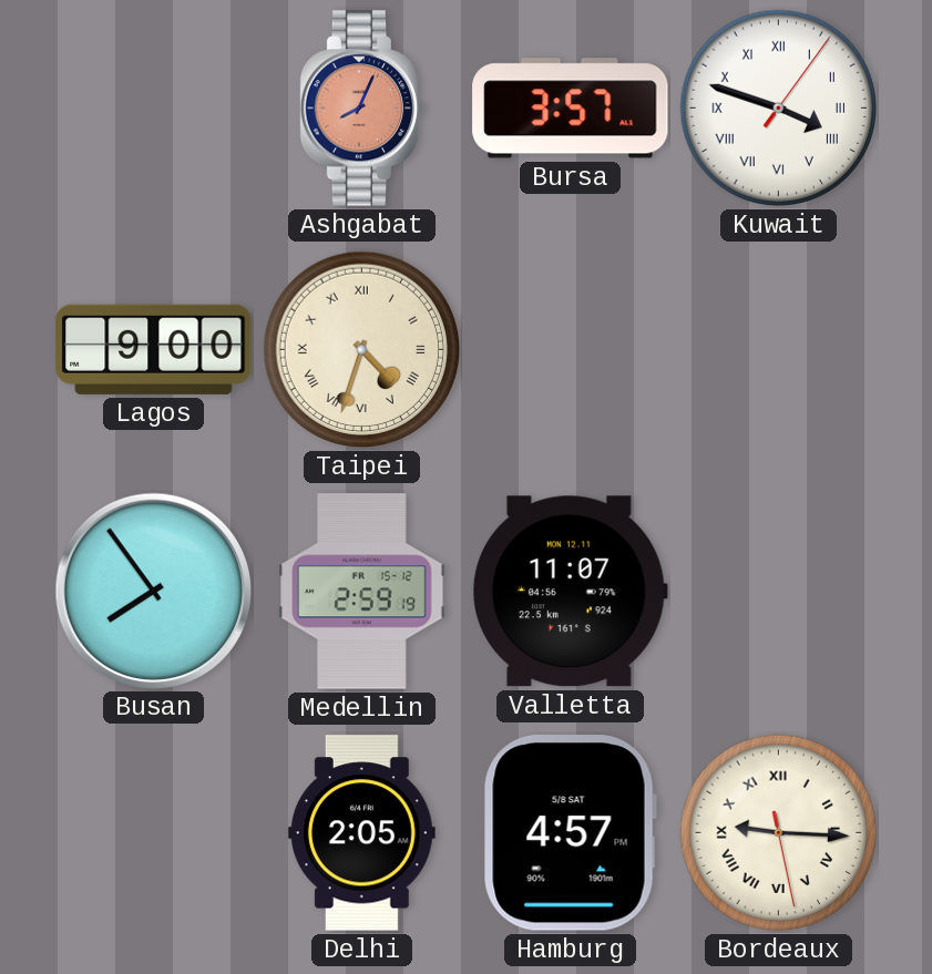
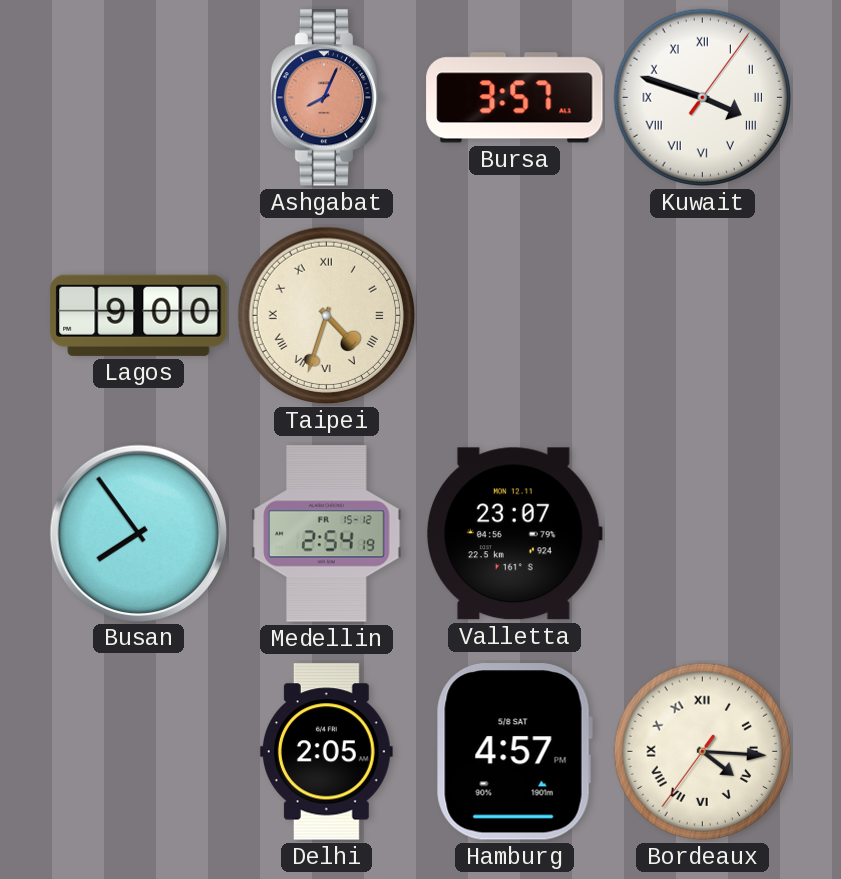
Medellin: 2:59 -> 2:54 (327, 534)
Valletta: 11:07 -> 23:07 (514, 534)
Bordeaux: 9:15 -> 4:15 (703, 752)
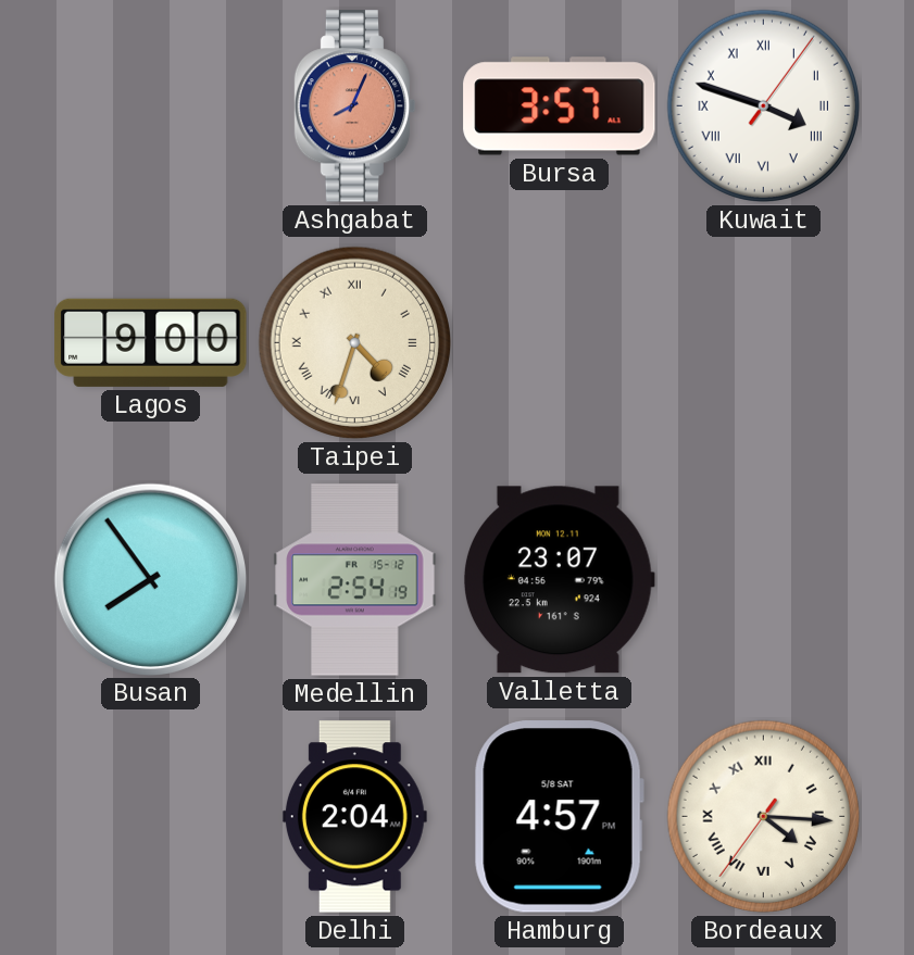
Delhi: 2:05 -> 2:04 (354, 817)
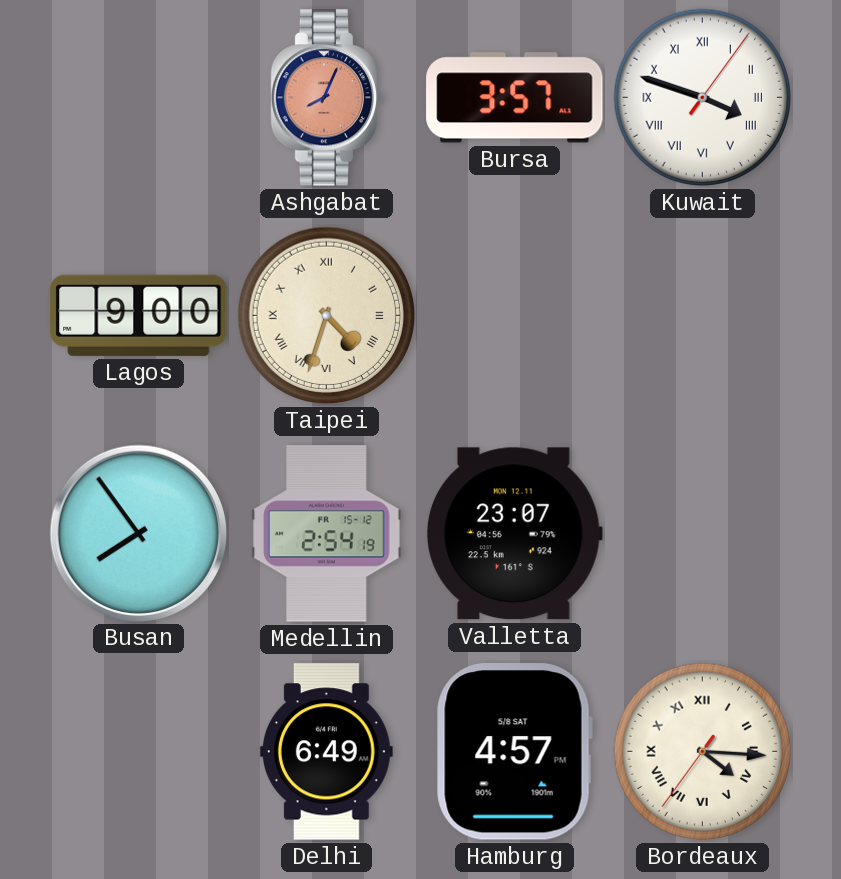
Delhi: 2:04 -> 6:49 (326, 752)
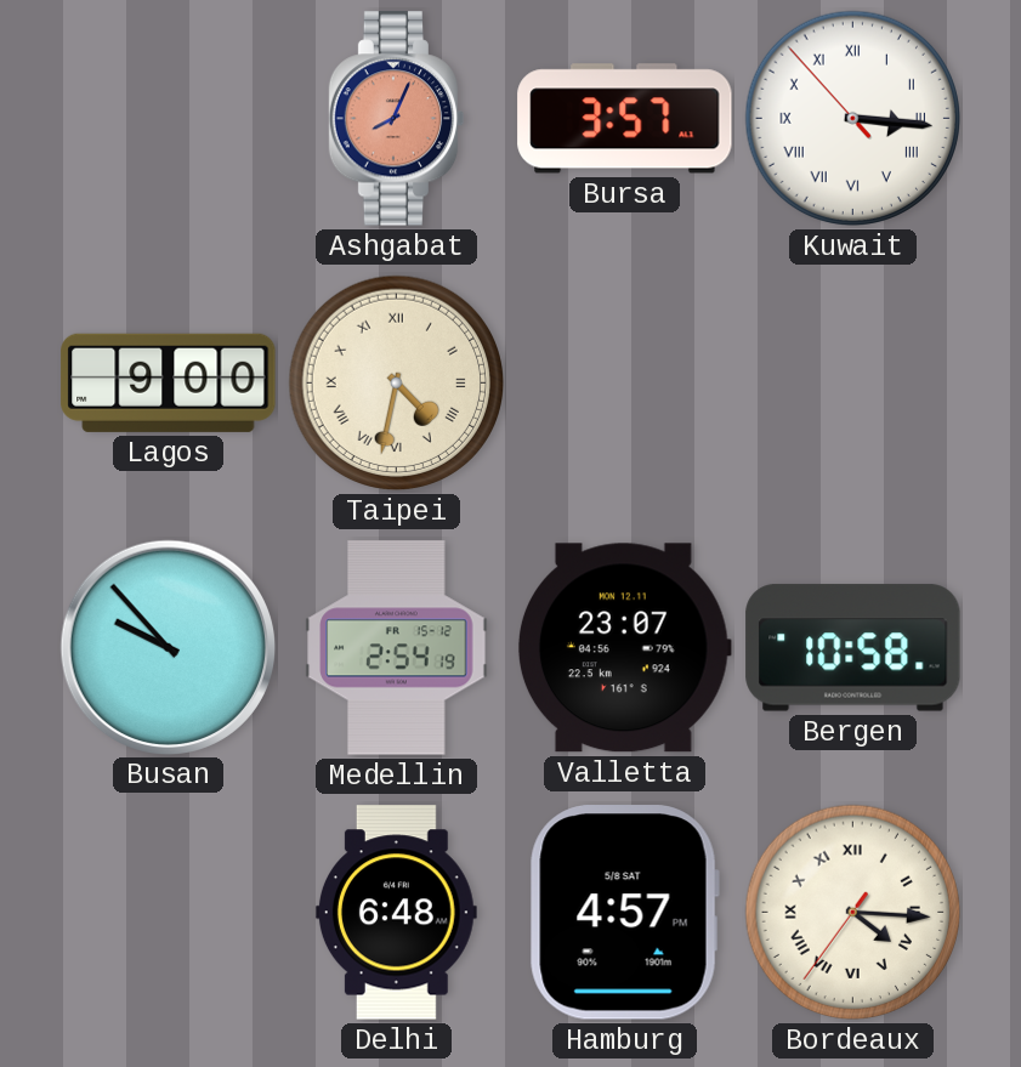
Kuwait: 3:48 -> 3:15 (853, 119)
Taipei: 4:33 -> 4:32 (397, 384)
Busan: 7:54 -> 9:53 (168, 647)
Bergen: none -> 10:58 (853, 648)
Delhi: 6:49 -> 6:48 (396, 913)
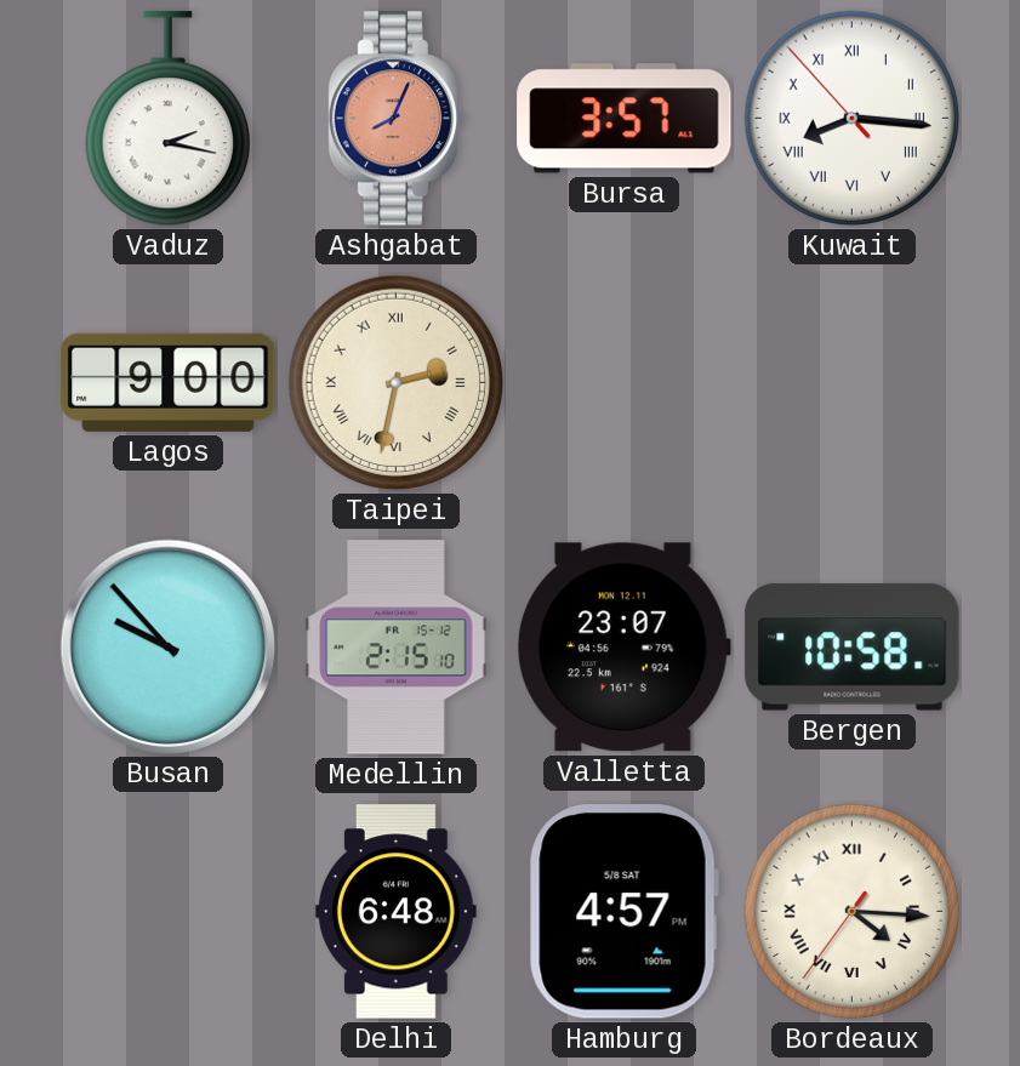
Vaduz: none -> 2:17 (167, 119)
Kuwait: 3:15 -> 8:15 (853, 119)
Taipei: 4:32 -> 2:32 (397, 383)
Medellin: 2:54 -> 2:15 (397, 648)
